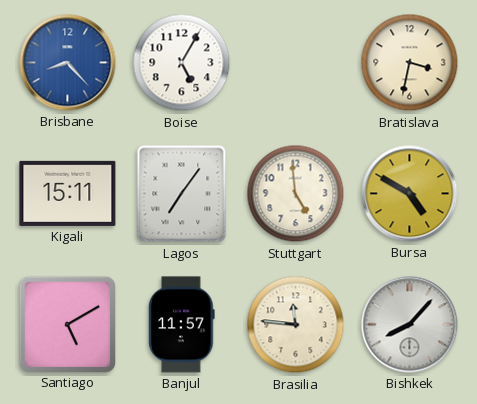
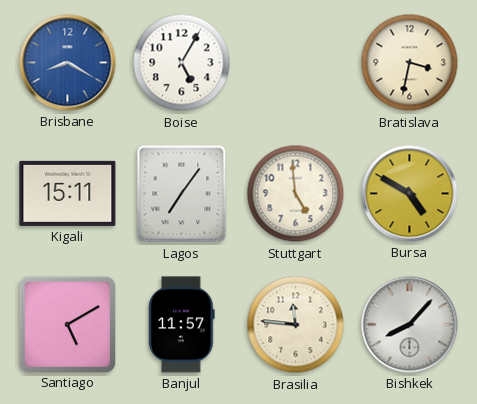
Brisbane: 8:23 -> 8:20 (68, 63)
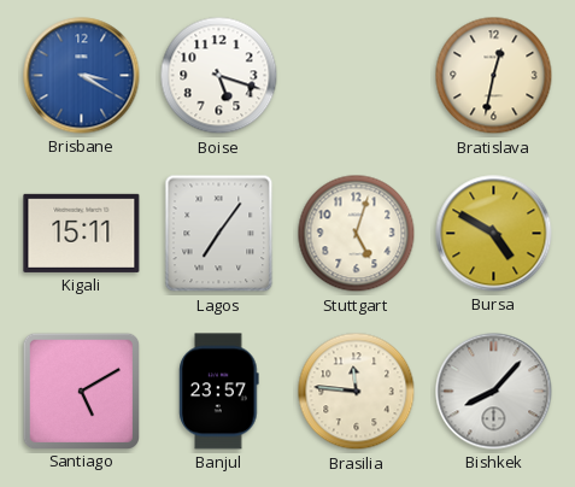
Brisbane: 8:20 -> 3:20 (82, 76)
Boise: 5:05 -> 5:18 (219, 76)
Bratislava: 3:32 -> 12:32 (494, 76)
Stuttgart: 4:59 -> 5:03 (357, 234)
Banjul: 11:57 -> 23:57 (219, 392)
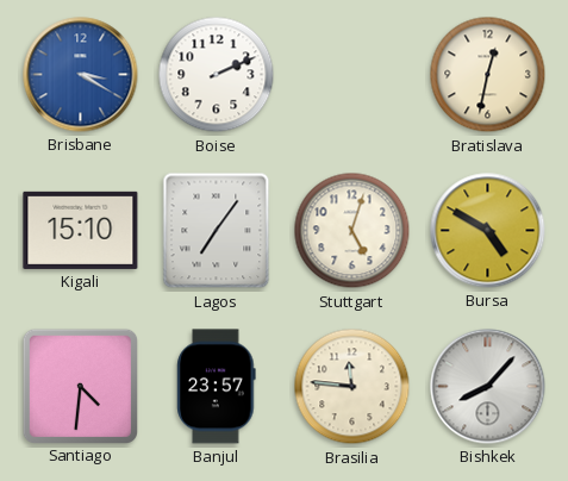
Boise: 5:18 -> 2:11 (217, 75)
Kigali: 15:11 -> 15:10 (81, 230)
Santiago: 5:10 -> 4:31 (80, 386)
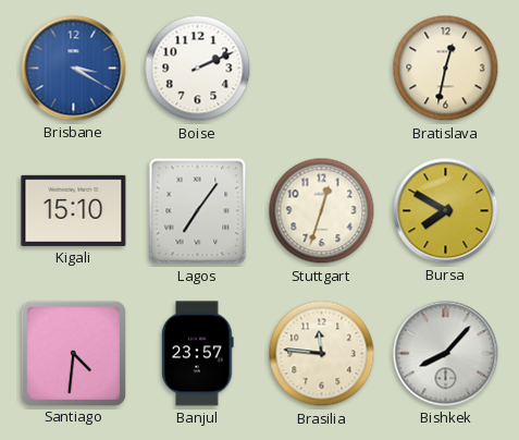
Stuttgart: 5:03 -> 12:33 (322, 211)
Bursa: 4:50 -> 7:50 (446, 211)
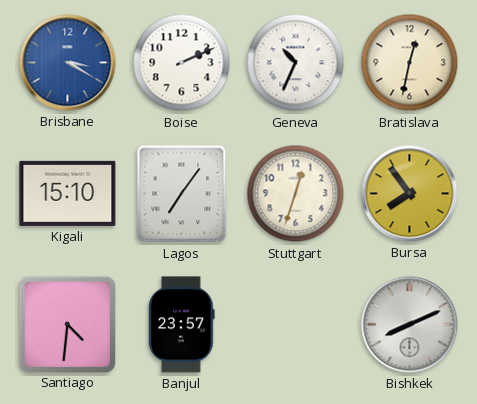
Geneva: none -> 10:34 (296, 63)
Bursa: 7:50 -> 7:54 (410, 194)
Brasilia: 11:46 -> none (322, 354)
Bishkek: 8:07 -> 8:11 (410, 325)
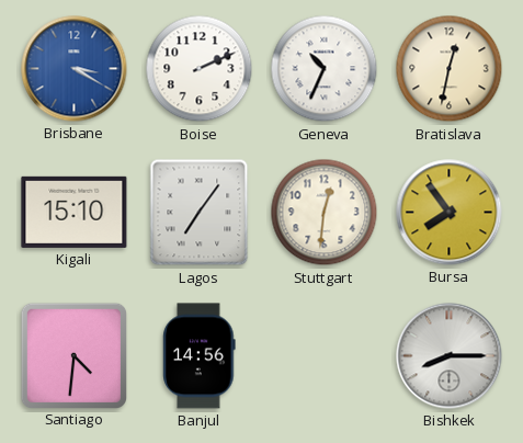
Stuttgart: 12:33 -> 12:31 (325, 213)
Banjul: 23:57 -> 14:56 (200, 356)
Bishkek: 8:11 -> 8:15 (450, 356)
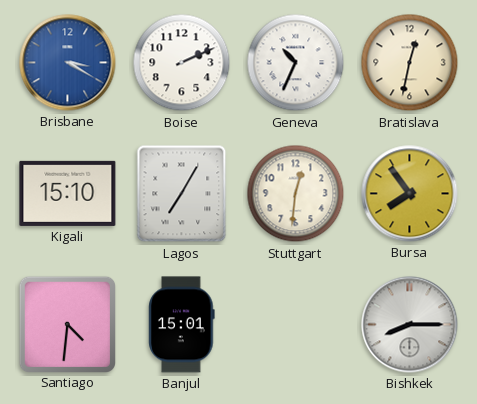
Lagos: 7:06 -> 7:05 (182, 194)
Banjul: 14:56 -> 15:01 (182, 325)
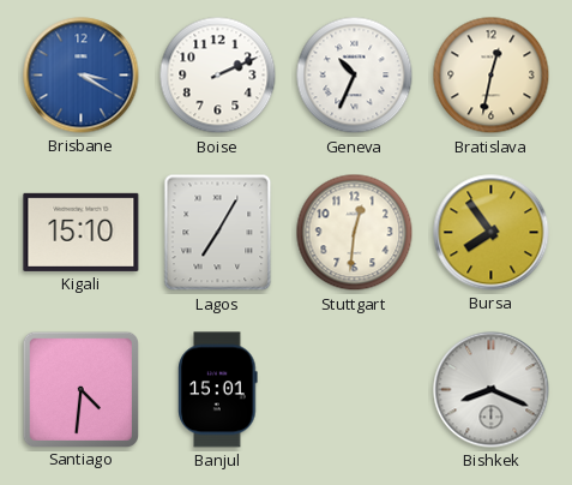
Bishkek: 8:15 -> 8:19 (492, 390)
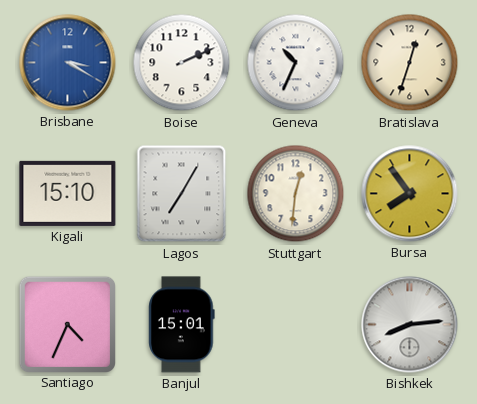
Bratislava: 12:32 -> 12:33 (410, 63)
Santiago: 4:31 -> 4:34 (67, 324)
Bishkek: 8:19 -> 8:14 (410, 325)
